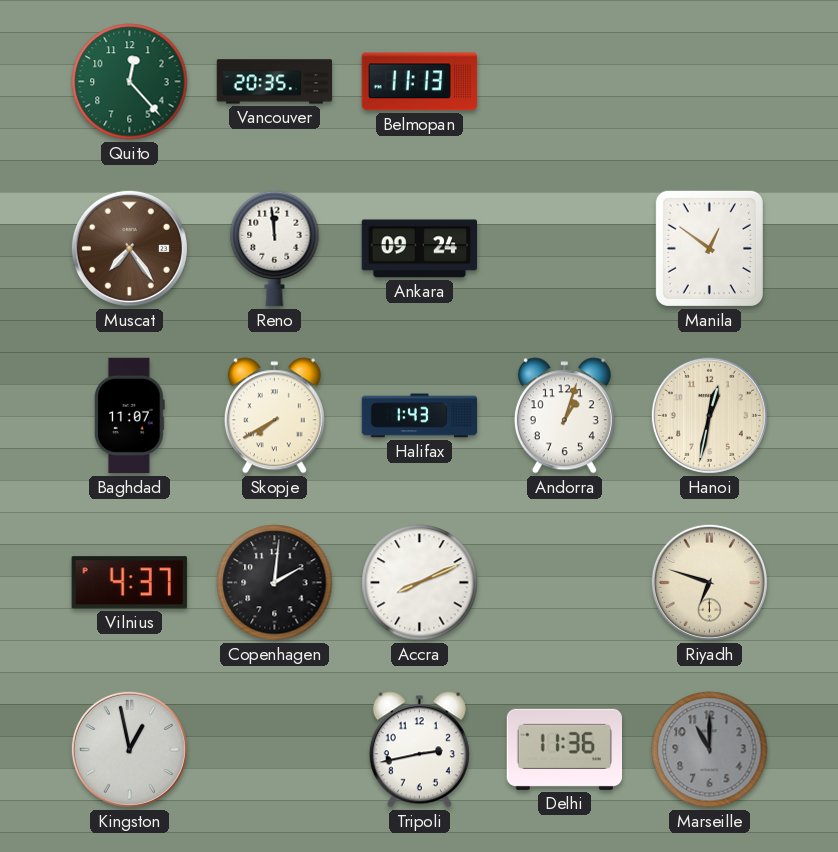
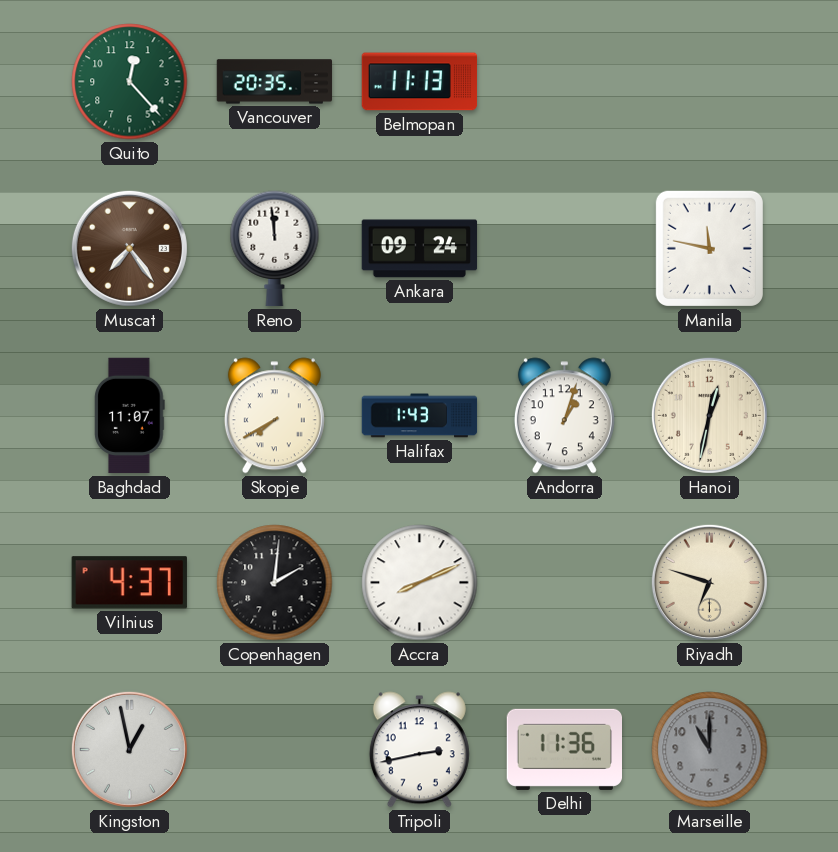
Manila: 12:51 -> 11:47 (709, 248)
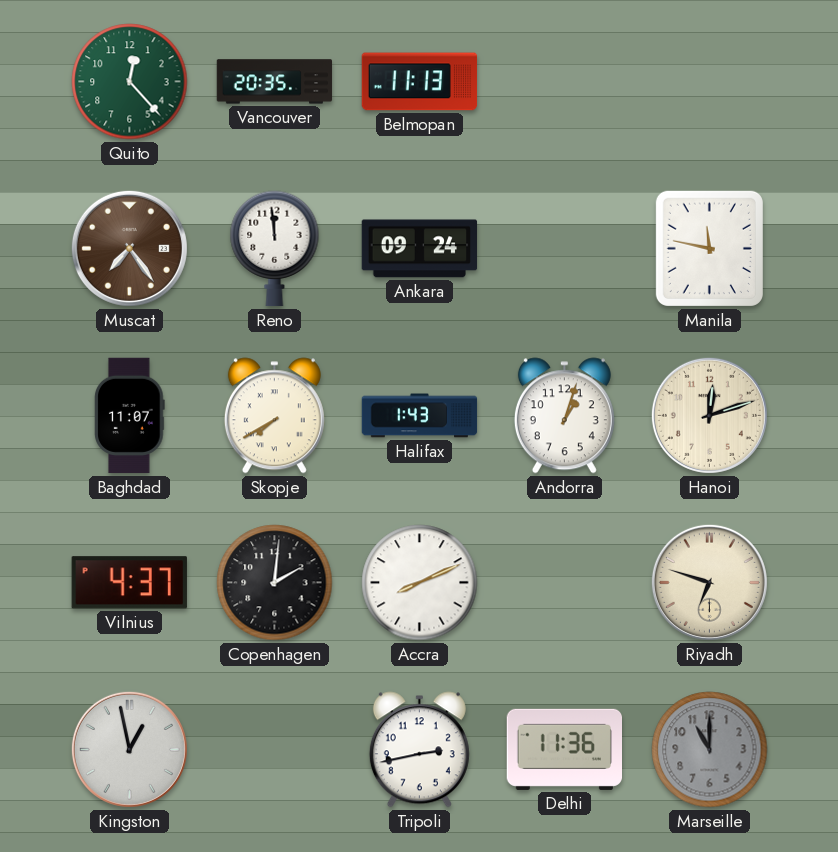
Hanoi: 12:32 -> 12:12 (709, 415)
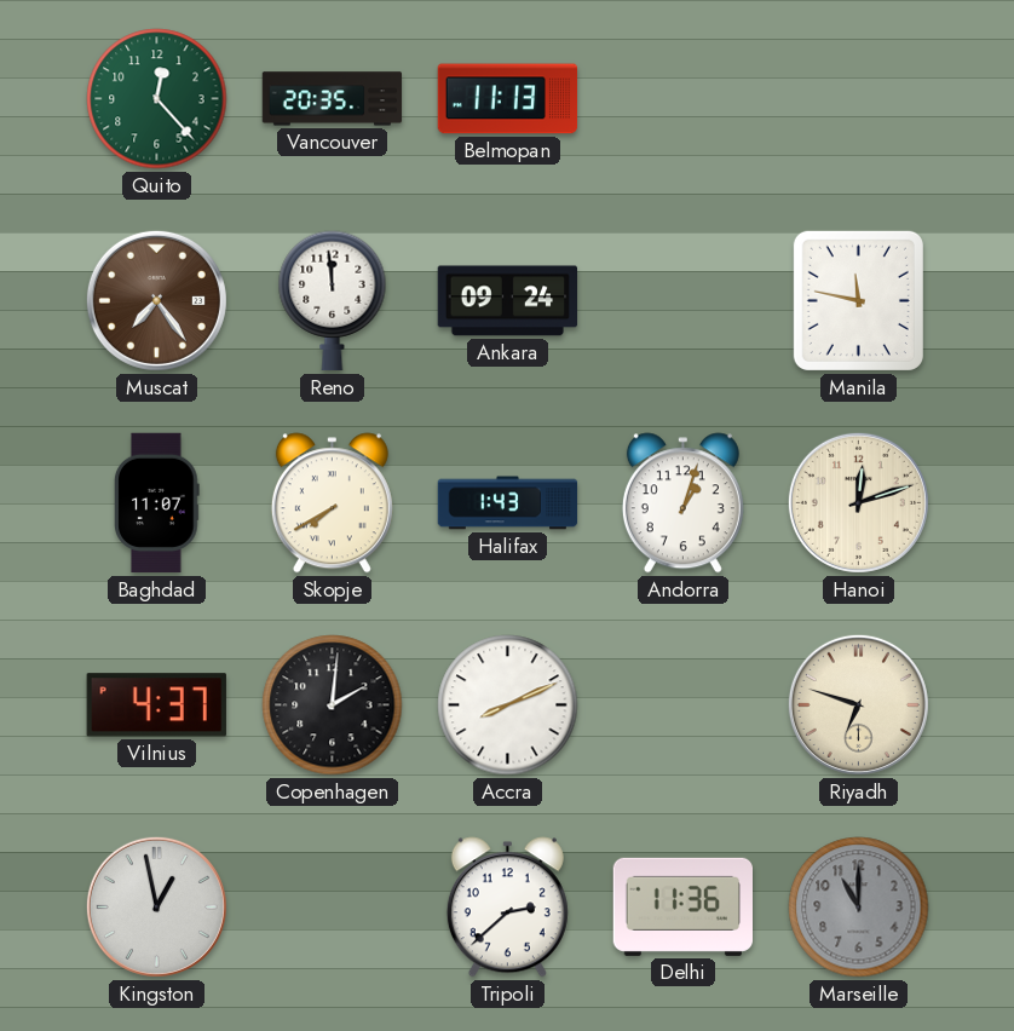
Tripoli: 2:43 -> 2:38 (507, 908)
